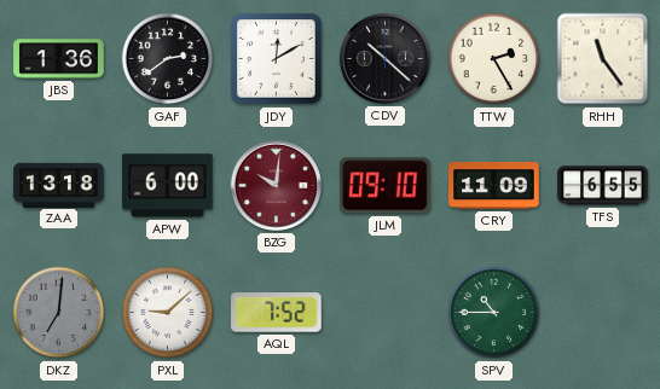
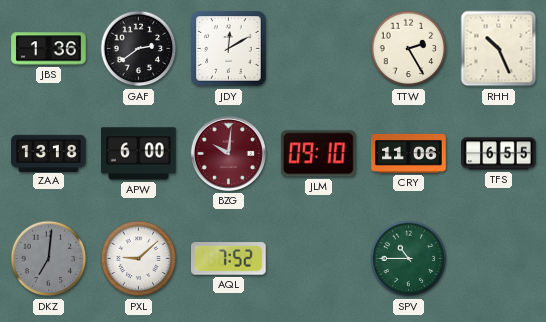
CDV: 10:22 -> none (384, 58)
RHH: 11:24 -> 10:26 (499, 49)
CRY: 11:09 -> 11:06 (409, 153)
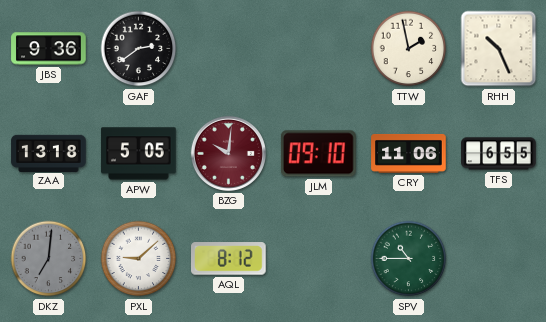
JBS: 1:36 -> 9:36 (49, 49)
JDY: 12:10 -> none (229, 49)
TTW: 2:25 -> 1:58 (409, 49)
APW: 6:00 -> 5:05 (139, 154)
AQL: 7:52 -> 8:12 (229, 259)
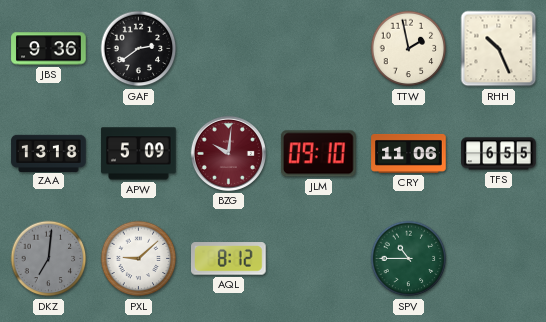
APW: 5:05 -> 5:09 (139, 154)
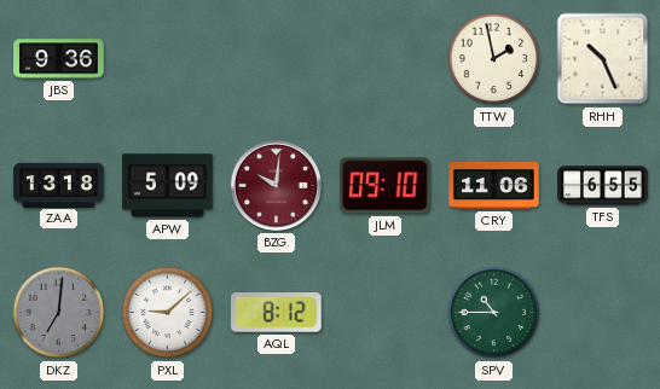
GAF: 2:39 -> none (139, 49)
